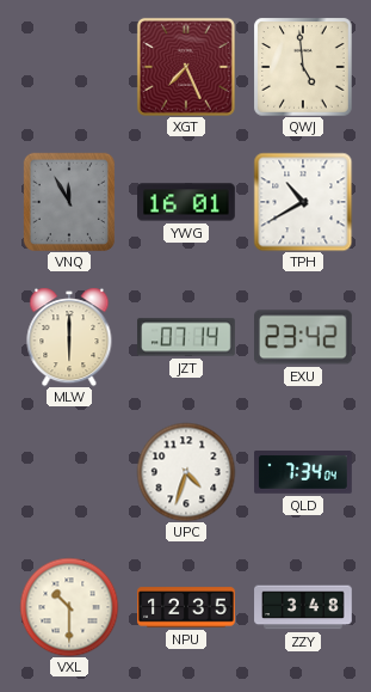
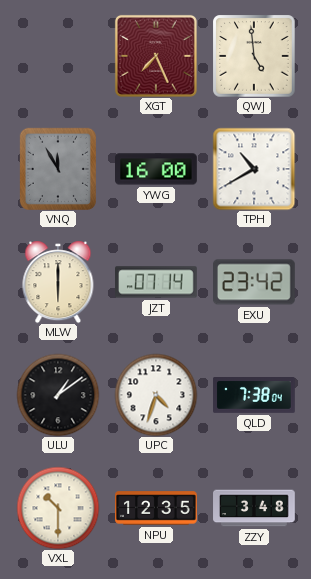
YWG: 16:01 -> 16:00 (157, 169)
ULU: none -> 1:09 (58, 395)
QLD: 7:34 -> 7:38 (254, 396)
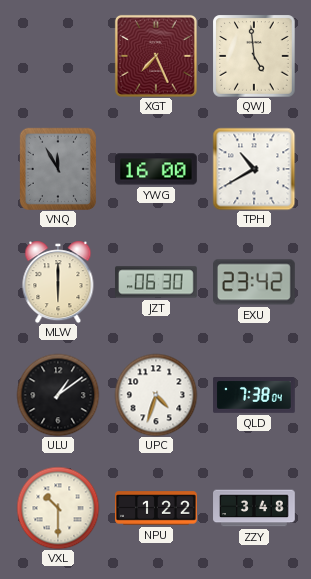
JZT: 07:14 -> 06:30 (157, 282)
NPU: 12:35 -> 1:22 (156, 508)
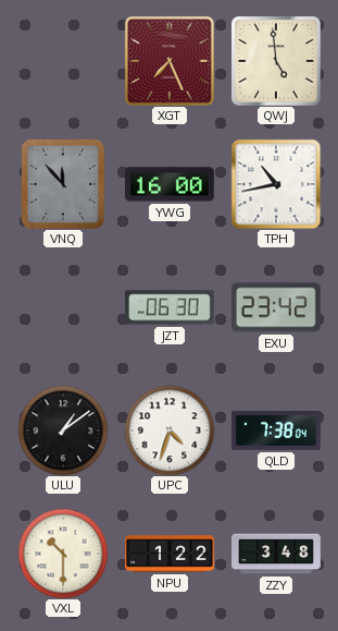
VNQ: 11:55 -> 11:53 (63, 184)
TPH: 10:40 -> 10:43 (276, 184)
MLW: 6:00 -> none (58, 282)
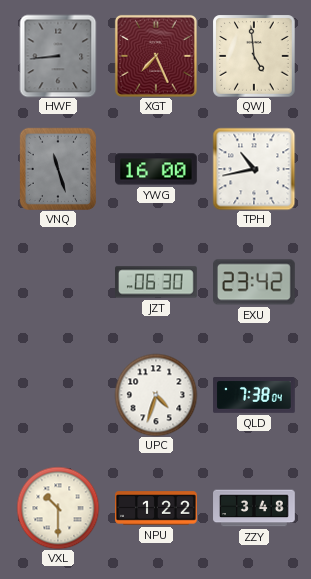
HWF: none -> 8:44 (58, 56)
VNQ: 11:53 -> 11:27 (58, 169)
ULU: 1:09 -> none (63, 430)
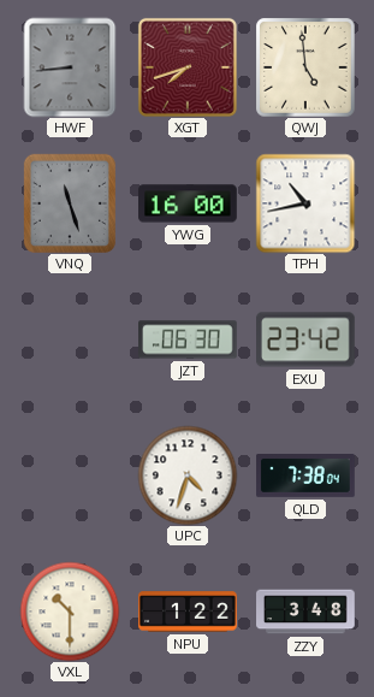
XGT: 7:26 -> 7:42 (188, 67)
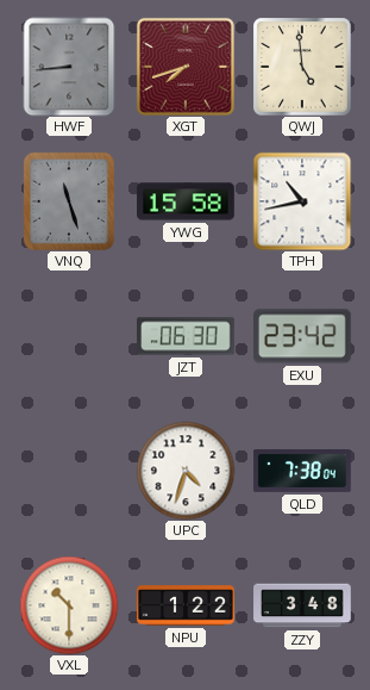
YWG: 16:00 -> 15:58 (187, 201)
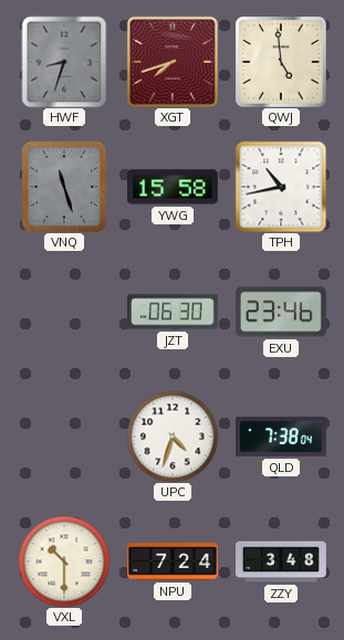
HWF: 8:44 -> 8:33 (64, 62)
EXU: 23:42 -> 23:46 (282, 312)
NPU: 1:22 -> 7:24 (173, 562)
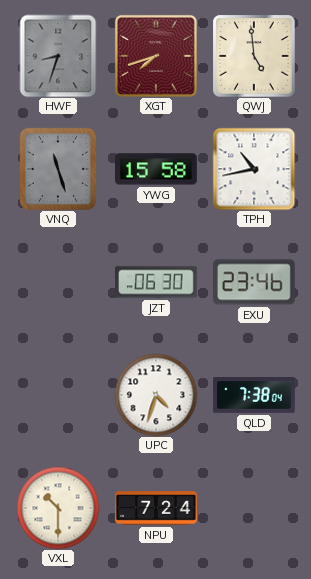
ZZY: 3:48 -> none (281, 562)
